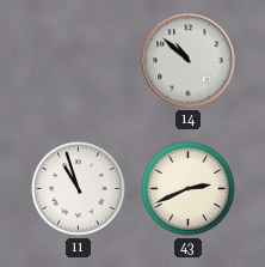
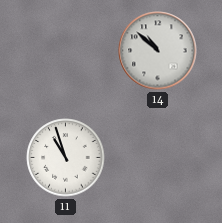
43: 2:41 -> none (189, 189)
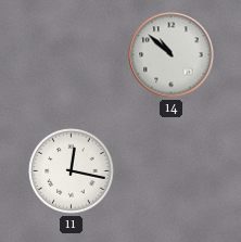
11: 10:57 -> 12:17 (72, 171)
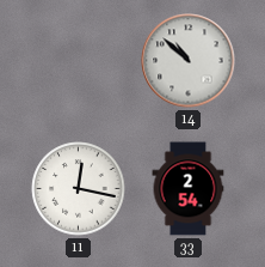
33: none -> 2:54 (189, 189)
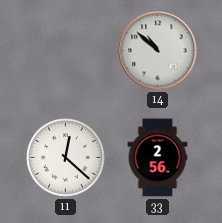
11: 12:17 -> 12:22 (66, 158)
33: 2:54 -> 2:56 (158, 158)
